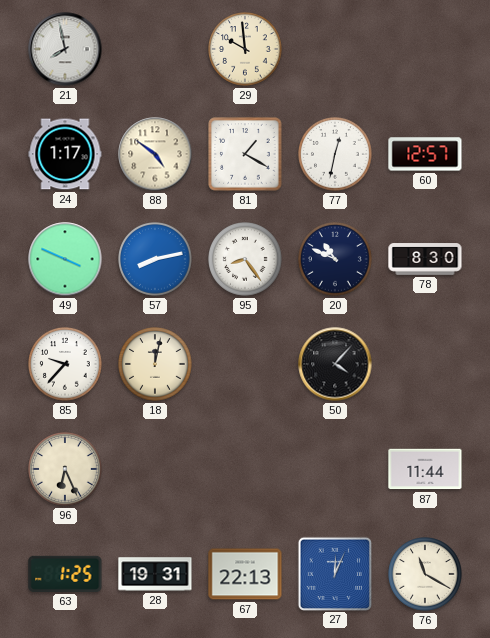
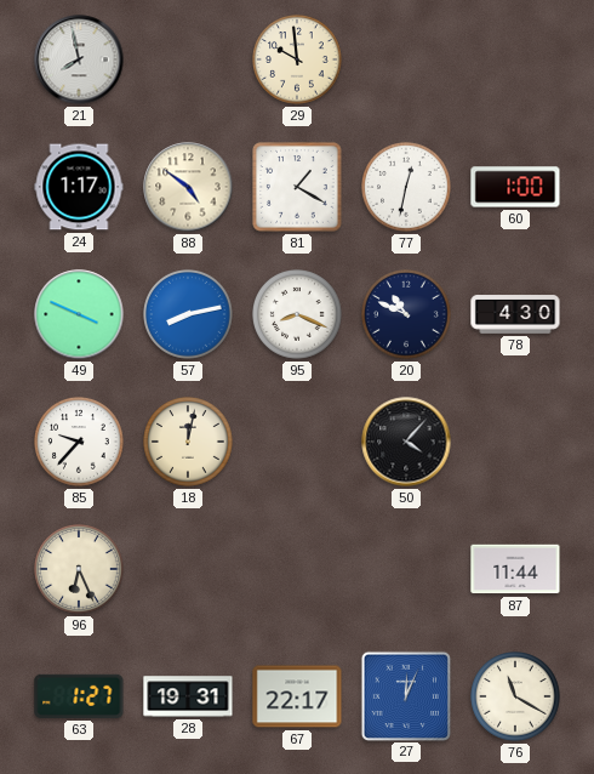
60: 12:57 -> 1:00 (515, 187)
95: 8:24 -> 8:19 (297, 314)
78: 8:30 -> 4:30 (515, 314)
63: 1:25 -> 1:27 (79, 696)
67: 22:13 -> 22:17 (297, 696)
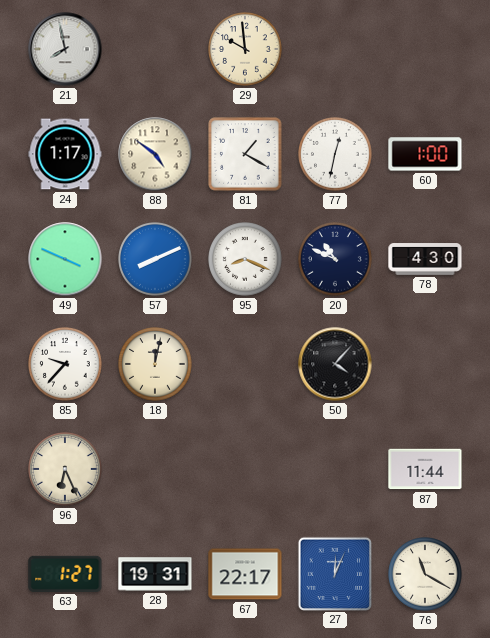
57: 8:13 -> 8:11 (155, 259)
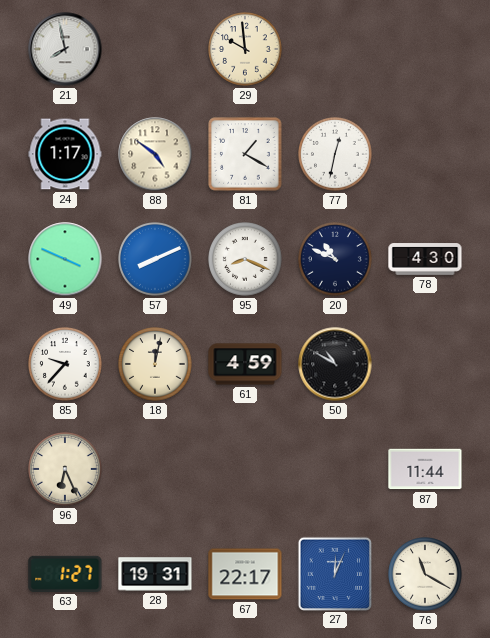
60: 1:00 -> none (425, 154)
61: none -> 4:59 (245, 364)
50: 4:07 -> 10:50 (335, 364)
